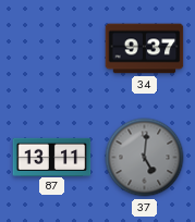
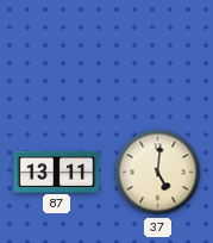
34: 9:37 -> none (145, 49)
37 dial: grey -> cream (158, 173)
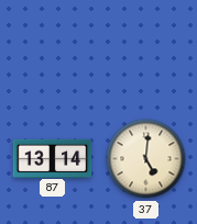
87: 13:11 -> 13:14 (53, 158)
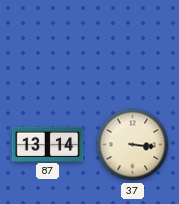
37: 5:01 -> 3:16 (133, 145)
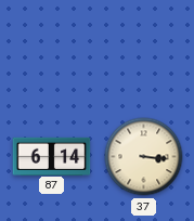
87: 13:14 -> 6:14 (52, 156)
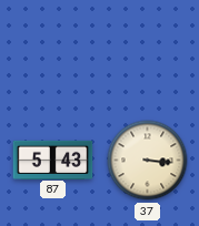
87: 6:14 -> 5:43 (53, 160)
